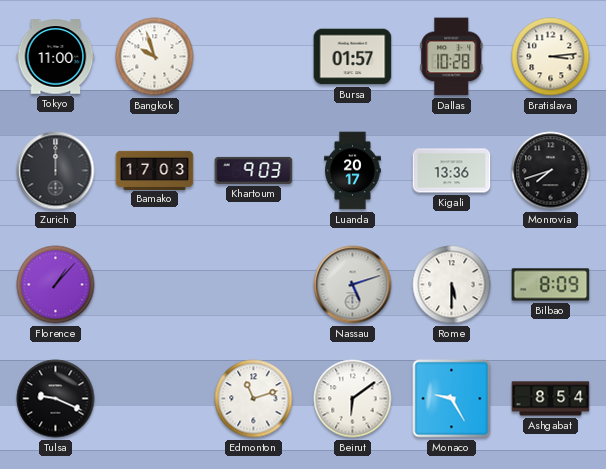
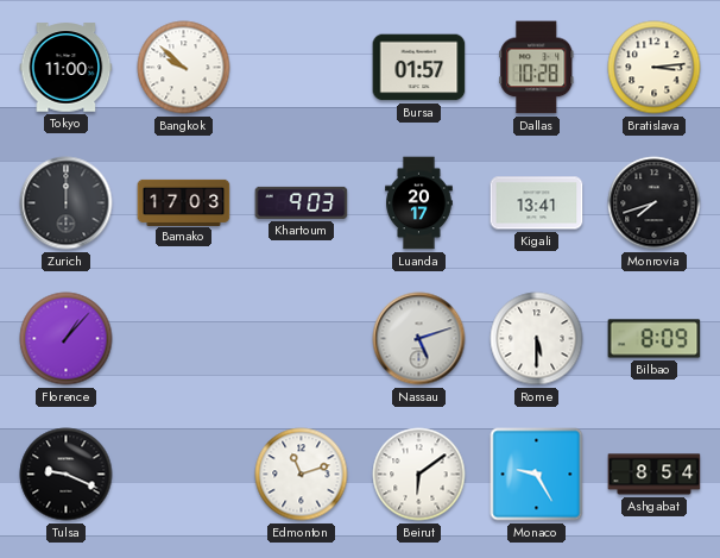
Bangkok: 9:57 -> 9:52 (184, 68)
Kigali: 13:36 -> 13:41 (537, 203)
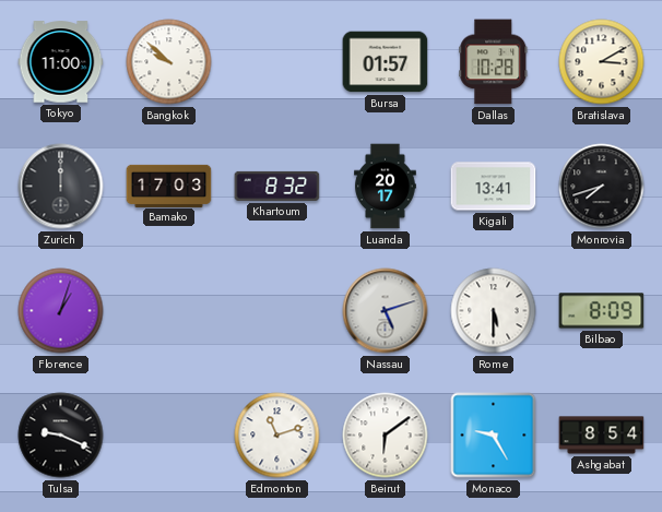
Bratislava: 3:14 -> 3:10 (602, 62)
Khartoum: 9:03 -> 8:32 (277, 186)
Florence: 1:07 -> 1:03 (61, 311)
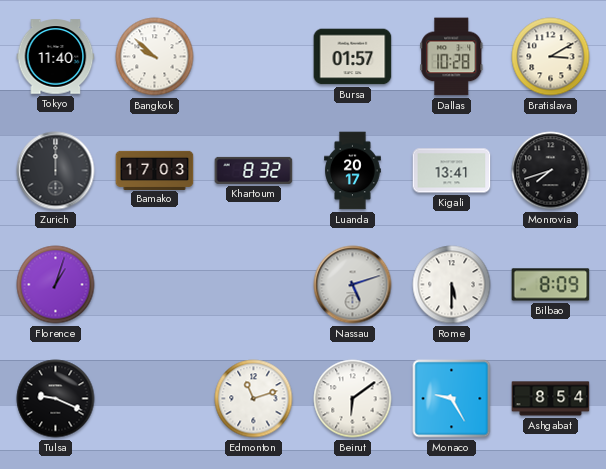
Tokyo: 11:00 -> 11:40 (56, 57)
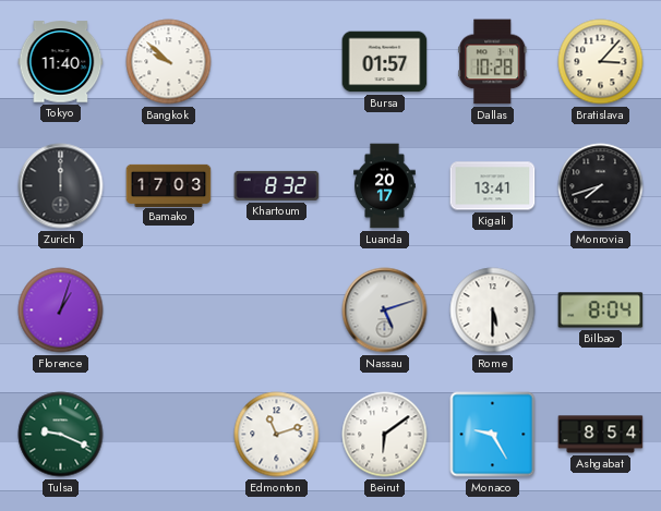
Bratislava: 3:10 -> 3:07 (601, 62)
Bilbao: 8:09 -> 8:04 (601, 311)
Tulsa dial: black -> green (61, 435)
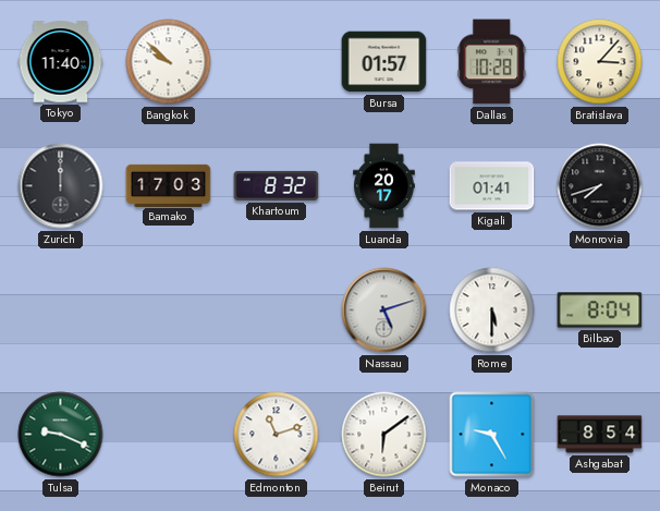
Kigali: 13:41 -> 01:41 (492, 186)
Florence: 1:03 -> none (61, 311)
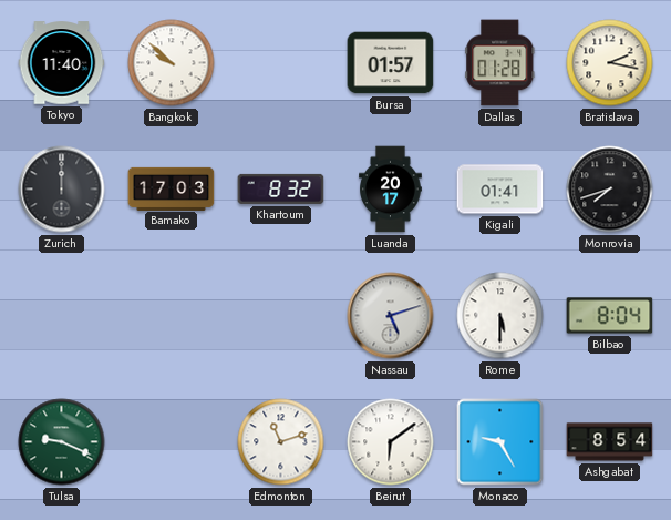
Dallas: 10:28 -> 01:28 (500, 63)
Bratislava: 3:07 -> 2:17 (610, 63)
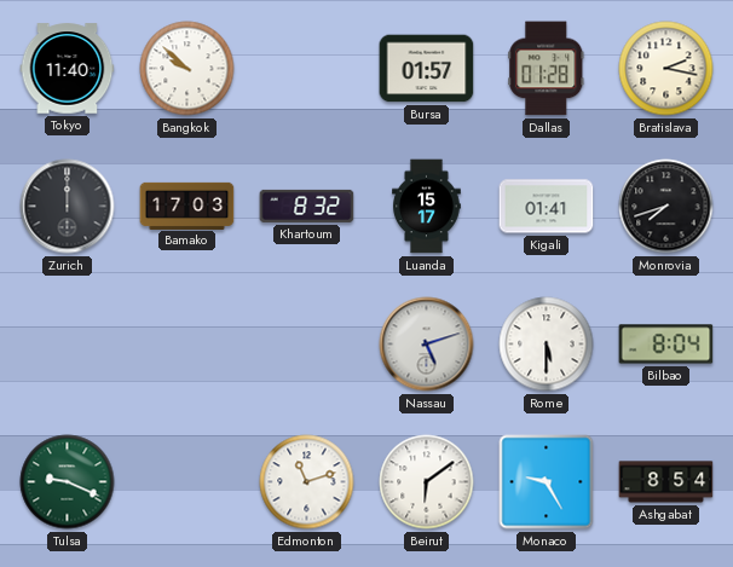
Luanda: 20:17 -> 15:17 (427, 207)
